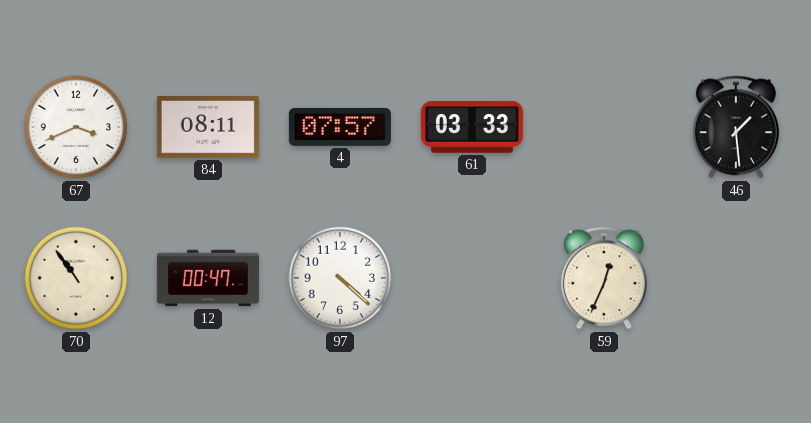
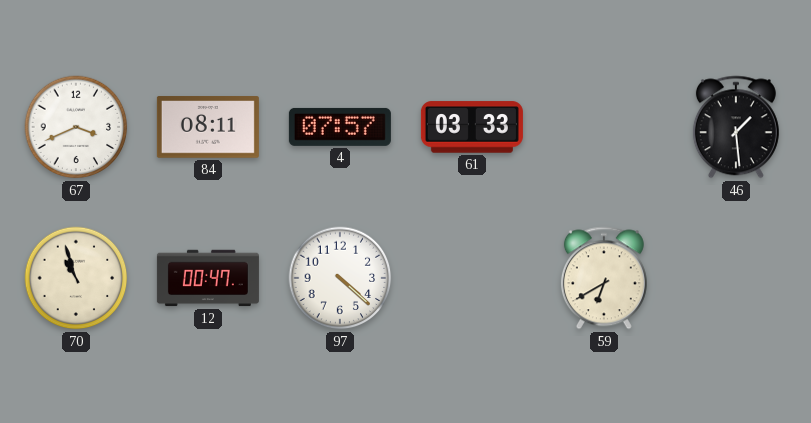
70: 10:54 -> 10:57 (76, 278)
59: 12:34 -> 6:40 (604, 278)
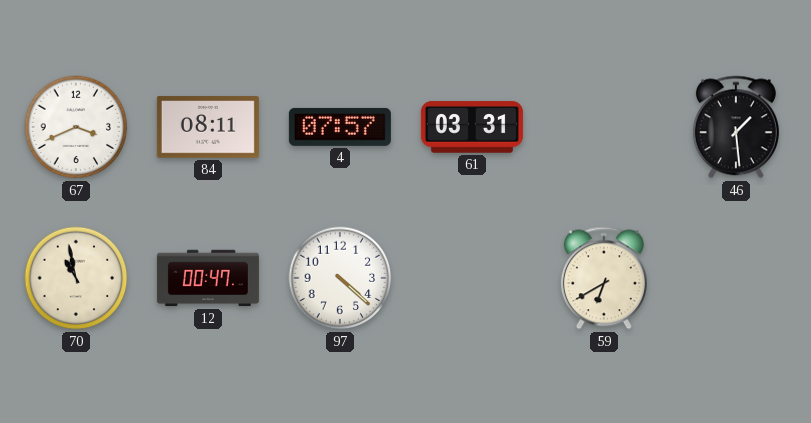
61: 03:33 -> 03:31 (472, 127)
70: 10:57 -> 10:58 (76, 278)
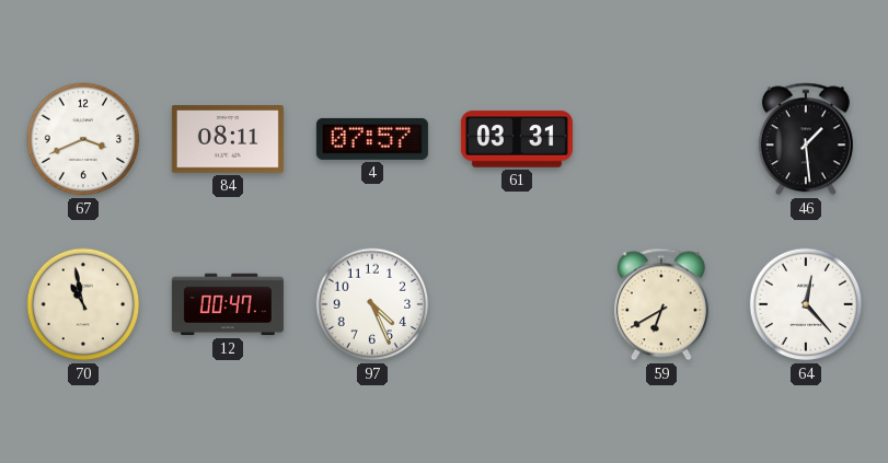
97: 4:22 -> 4:26 (372, 304)
64: none -> 12:23 (806, 304)
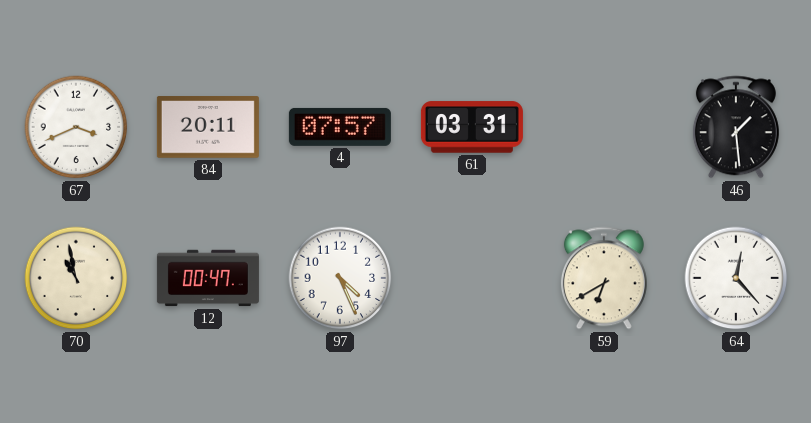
84: 08:11 -> 20:11 (208, 127)
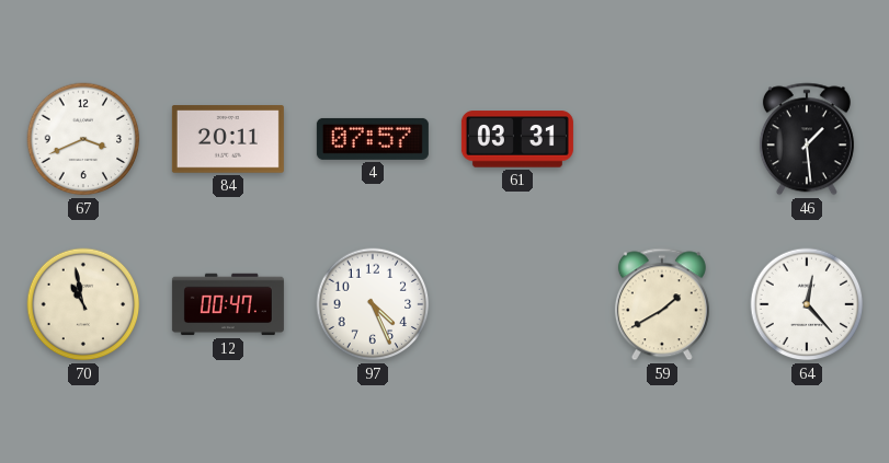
59: 6:40 -> 1:40 (662, 304)
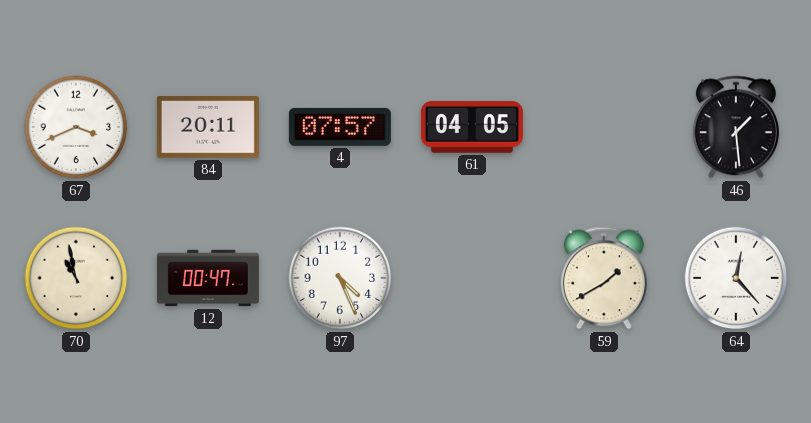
61: 03:31 -> 04:05 (472, 127)
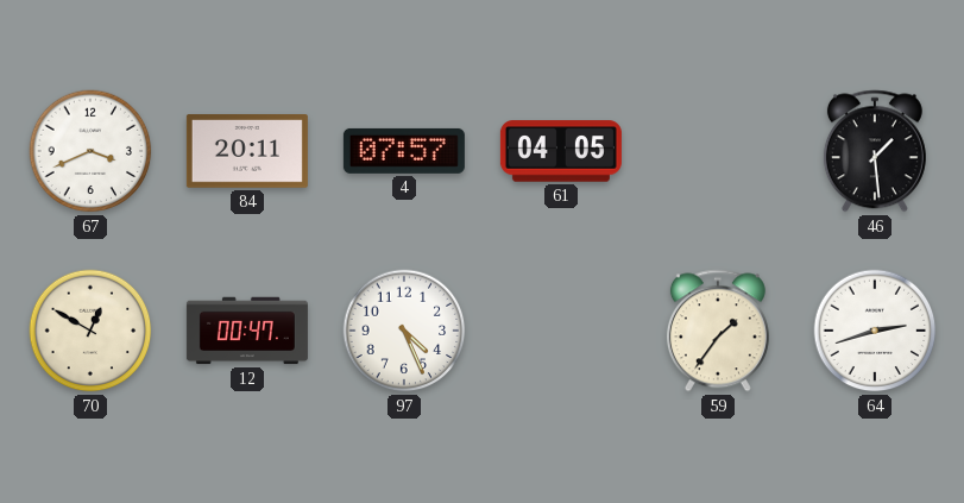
70: 10:58 -> 12:50 (90, 331)
59: 1:40 -> 1:36 (718, 331)
64: 12:23 -> 2:42 (875, 331)
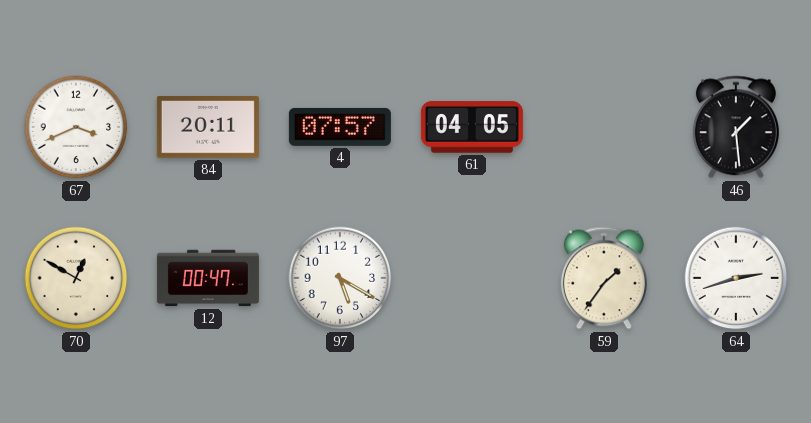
97: 4:26 -> 5:20 (340, 278)
